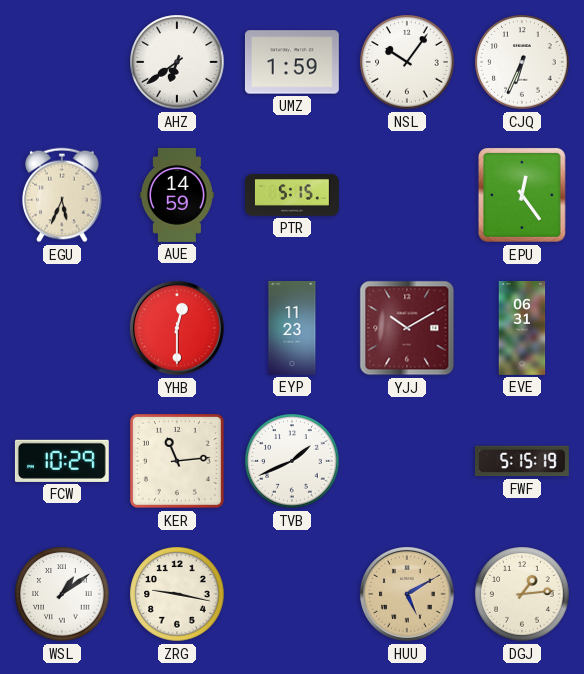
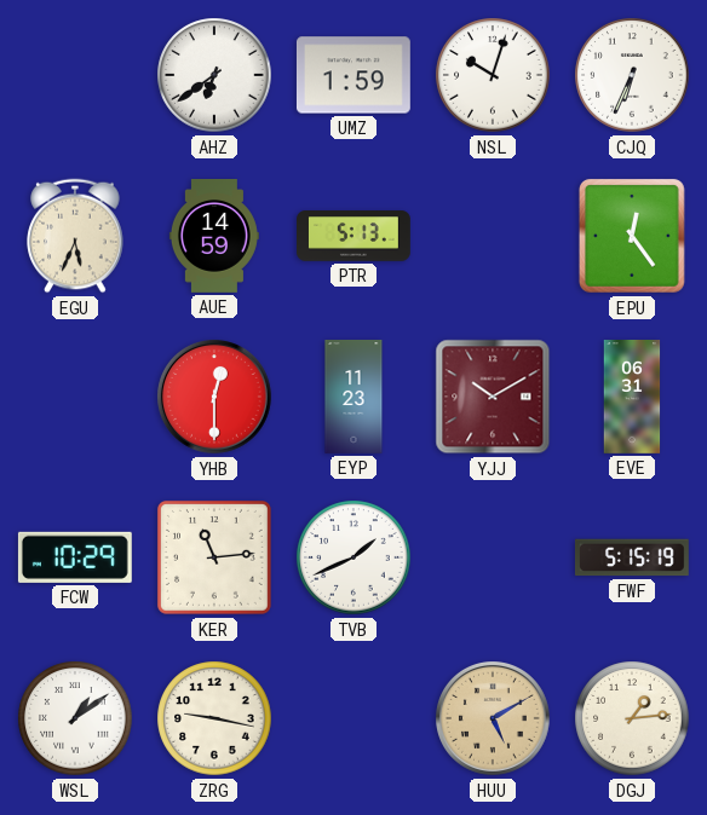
NSL: 10:06 -> 10:03 (493, 75)
PTR: 5:15 -> 5:13 (355, 236)
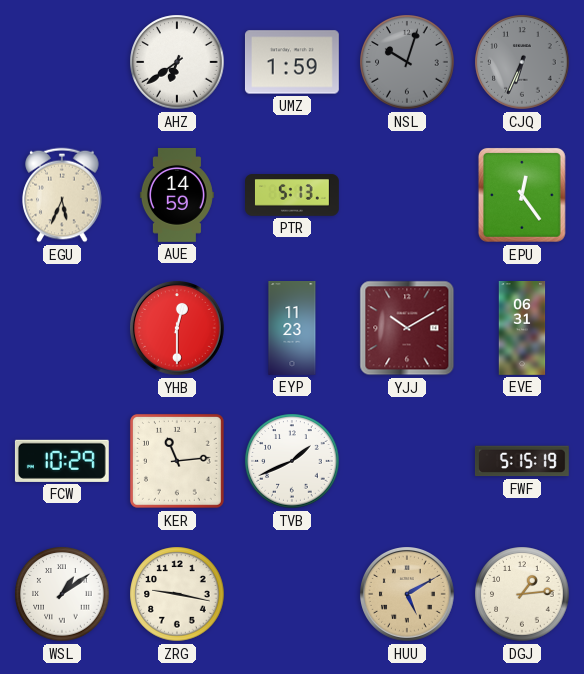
NSL dial: white -> grey (407, 62)
CJQ dial: white -> grey (522, 62)
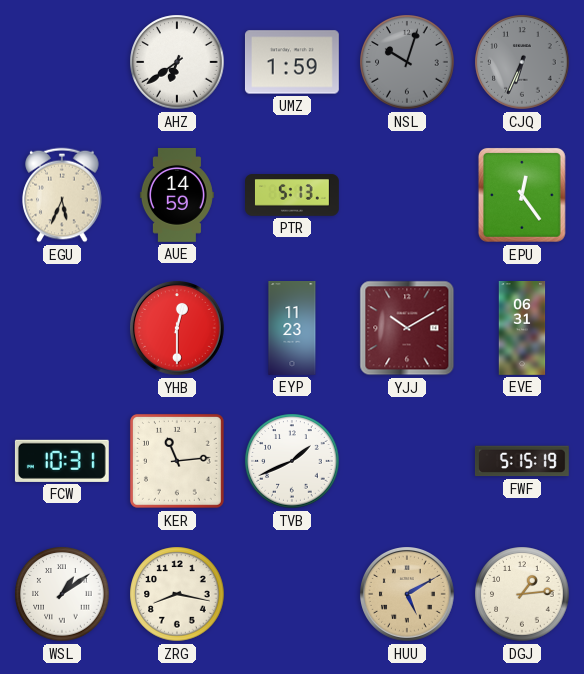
FCW: 10:29 -> 10:31 (62, 461)
ZRG: 9:17 -> 8:17 (177, 594)
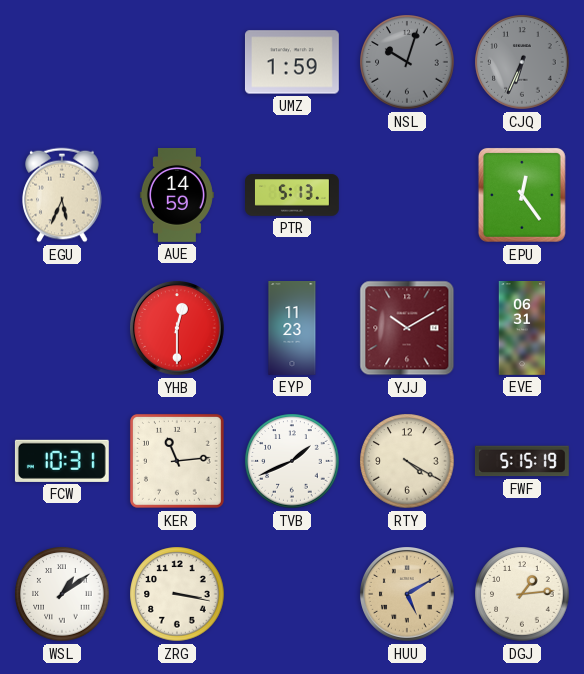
AHZ: 6:39 -> none (177, 62)
RTY: none -> 4:20 (407, 461)
ZRG: 8:17 -> 3:17 (177, 594)
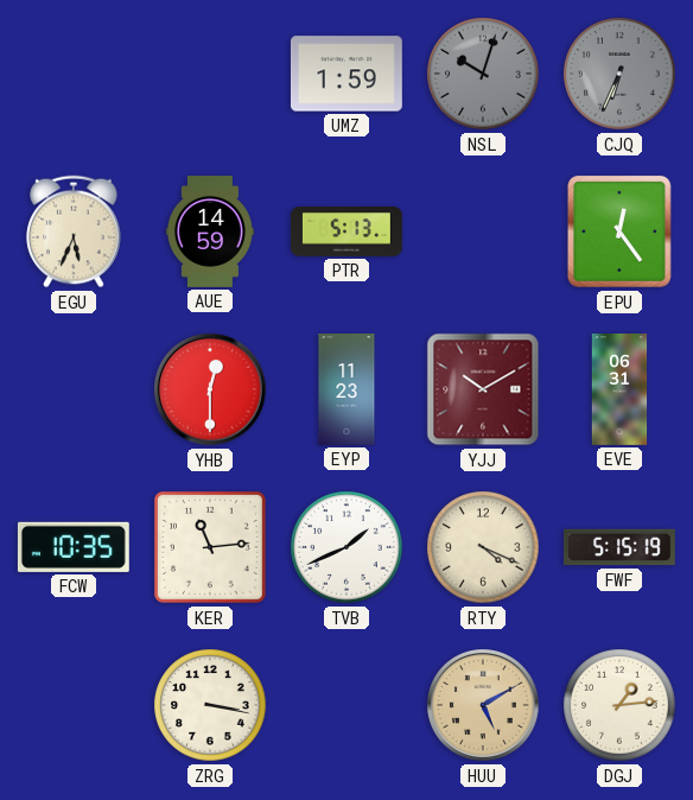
FCW: 10:31 -> 10:35 (74, 547)
RTY: 4:20 -> 4:19 (483, 547)
WSL: 1:09 -> none (62, 594)
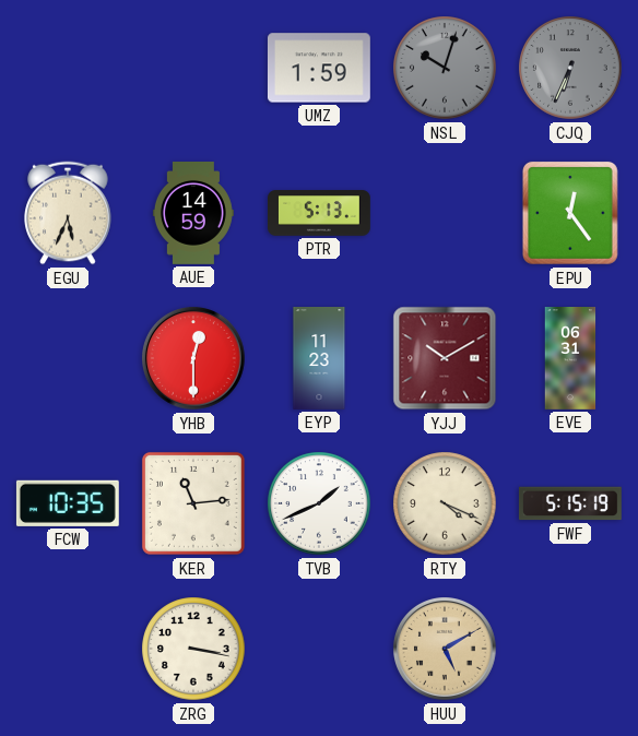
DGJ: 1:14 -> none (619, 705)
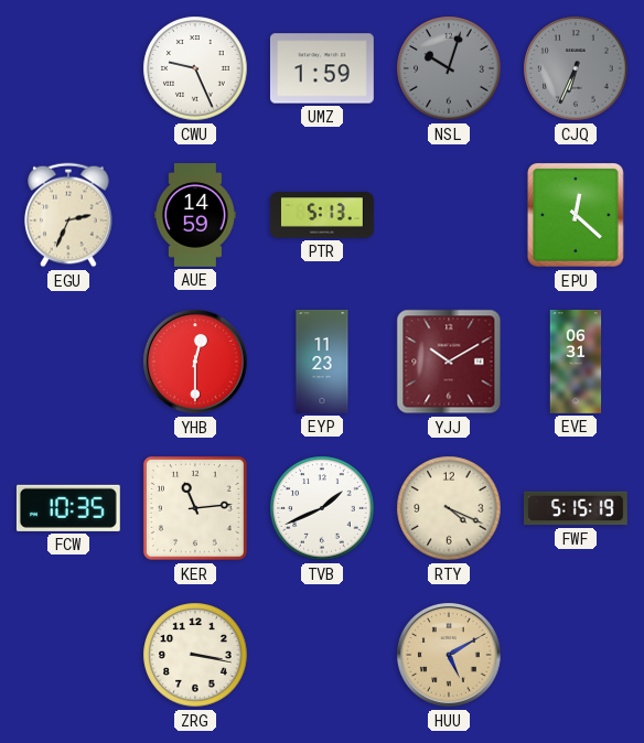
CWU: none -> 9:26 (195, 68)
EGU: 5:34 -> 2:34 (68, 215)
EPU: 12:24 -> 12:22 (576, 216)
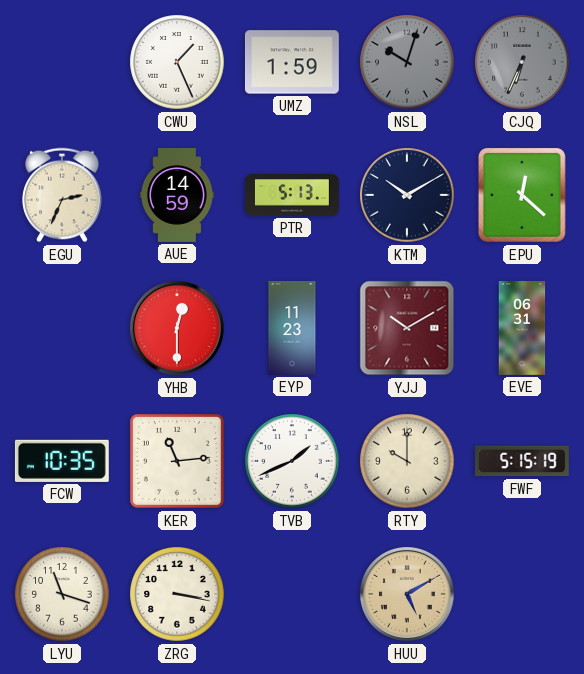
CWU: 9:26 -> 1:26 (177, 62)
KTM: none -> 10:10 (407, 195)
RTY: 4:19 -> 10:00 (407, 461)
LYU: none -> 11:18 (62, 594)
